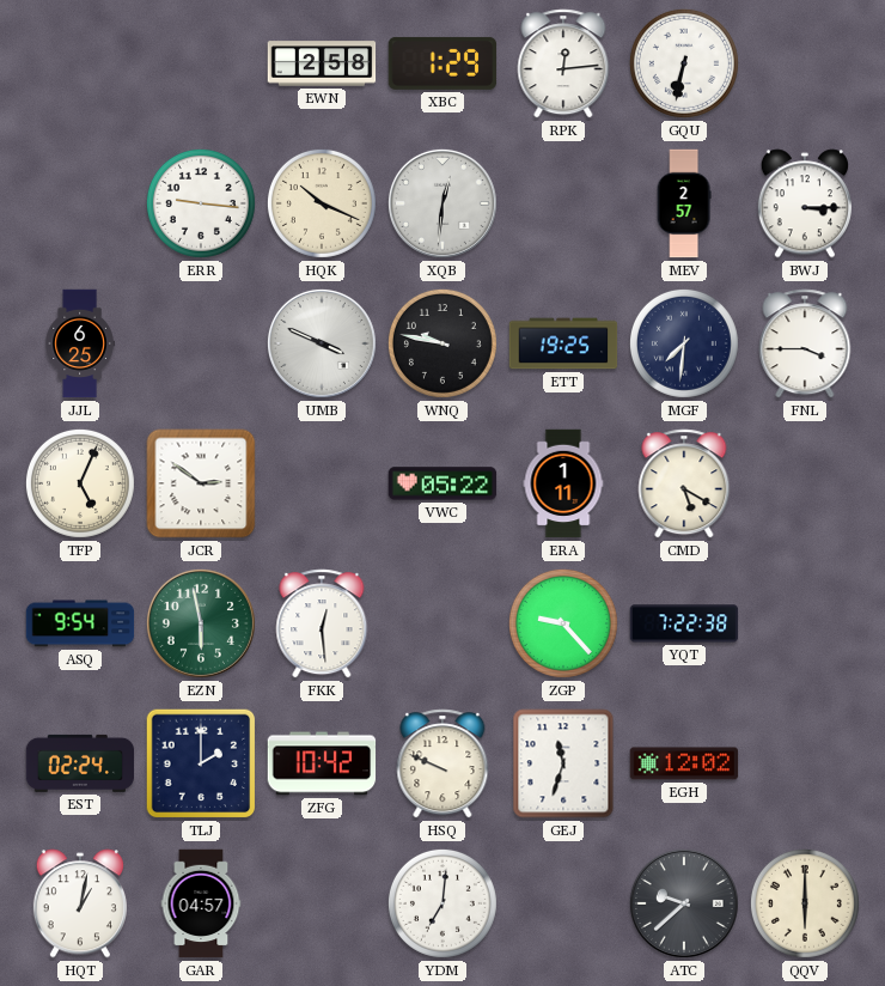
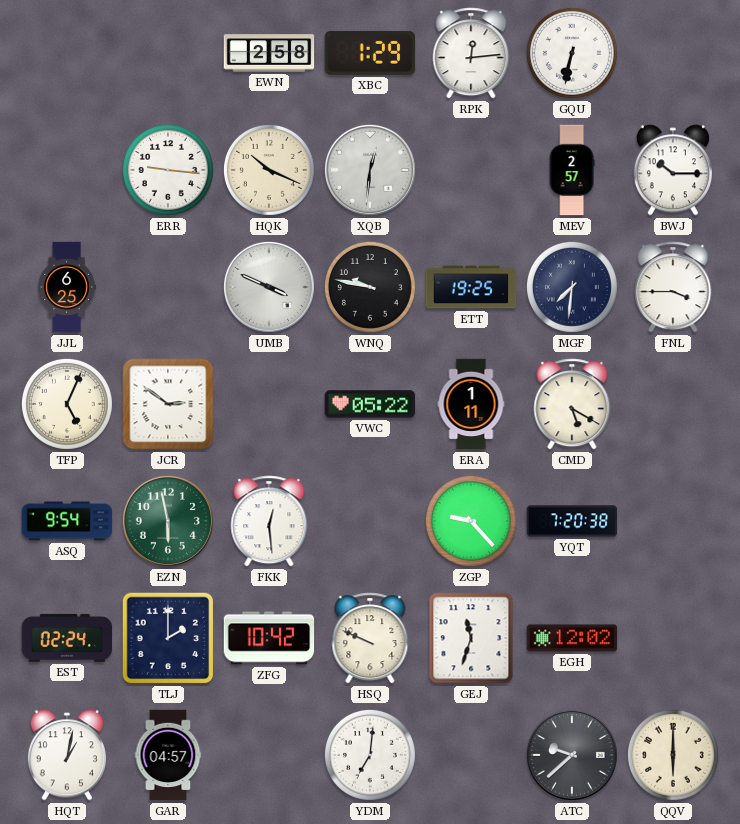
BWJ: 3:15 -> 10:15 (673, 170)
YQT: 7:22 -> 7:20 (572, 521)
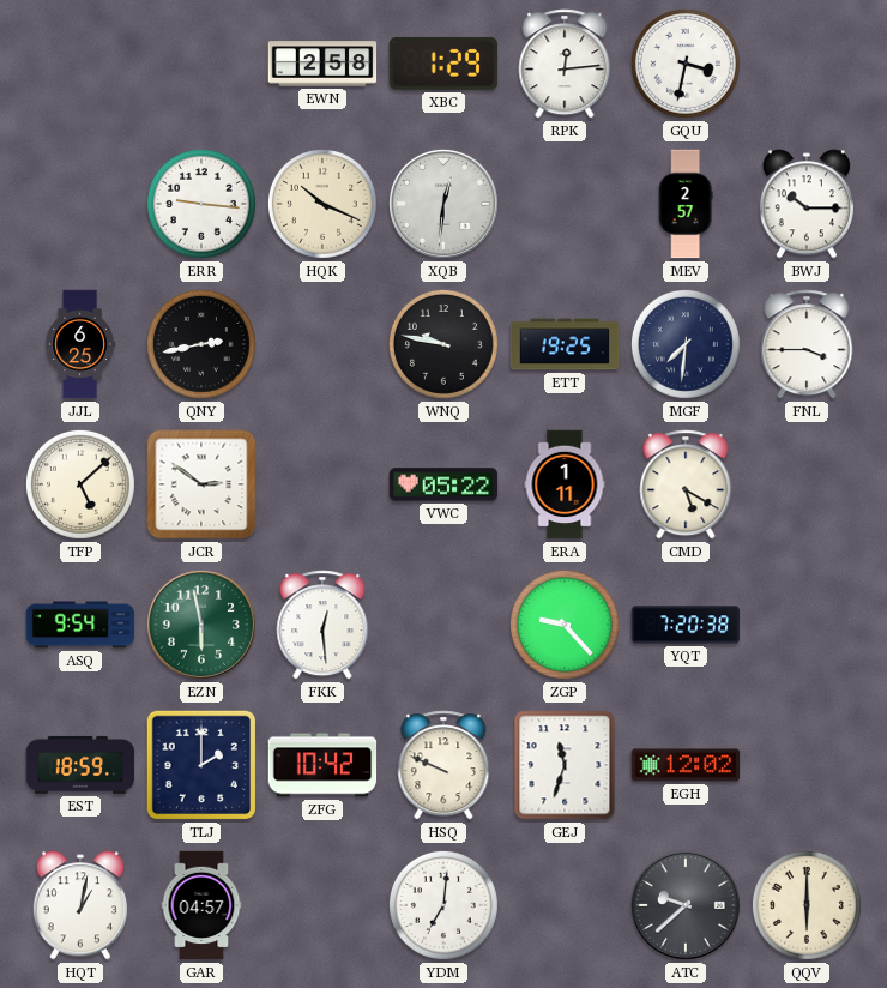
GQU: 6:32 -> 3:32 (686, 64)
QNY: none -> 2:43 (201, 344)
UMB: 3:49 -> none (269, 287)
TFP: 5:04 -> 5:08 (80, 484)
EST: 02:24 -> 18:59 (80, 765)
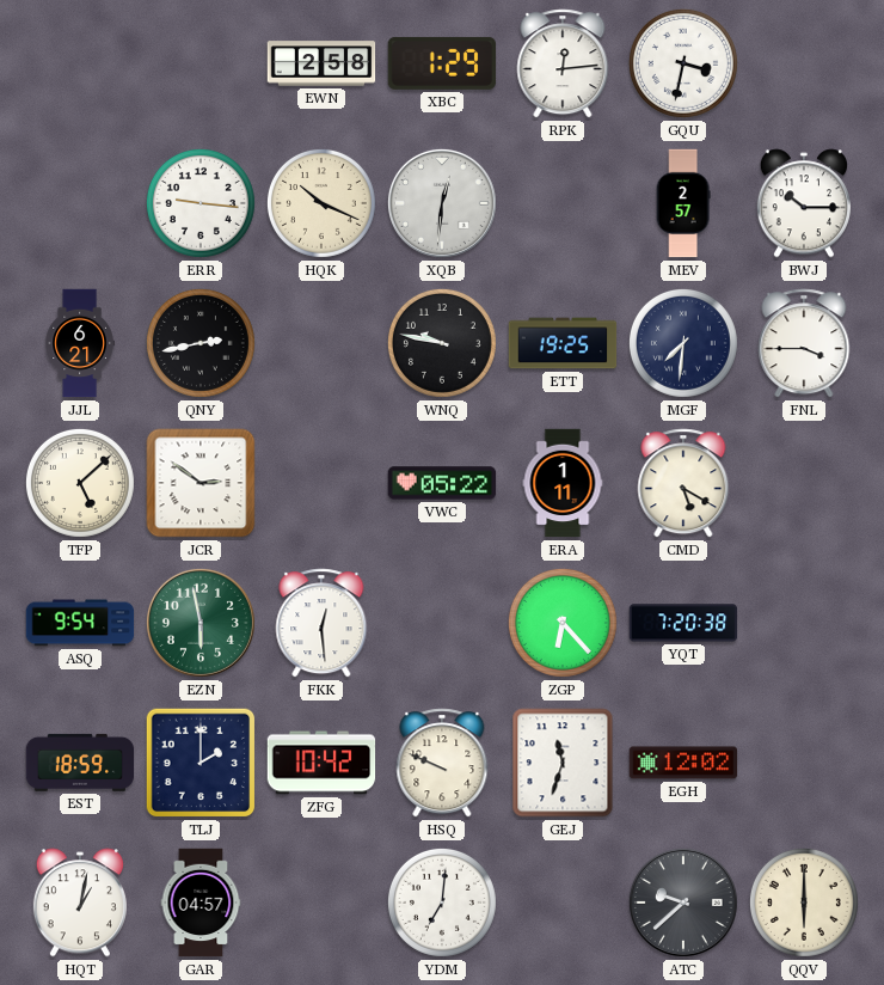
JJL: 6:25 -> 6:21 (80, 343)
ZGP: 9:23 -> 6:23 (563, 623)
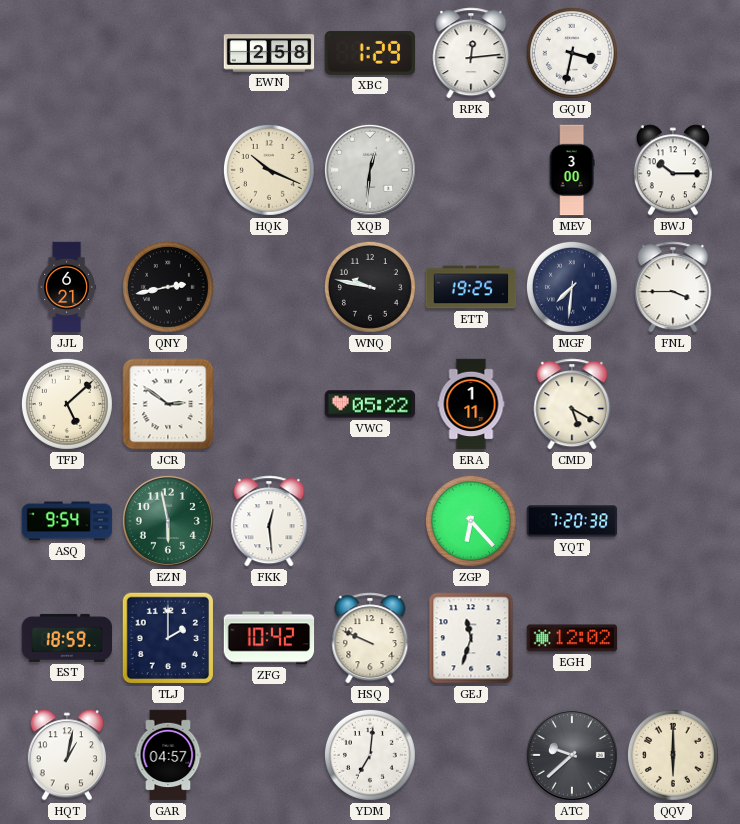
ERR: 9:16 -> none (201, 203)
MEV: 2:57 -> 3:00 (572, 170)
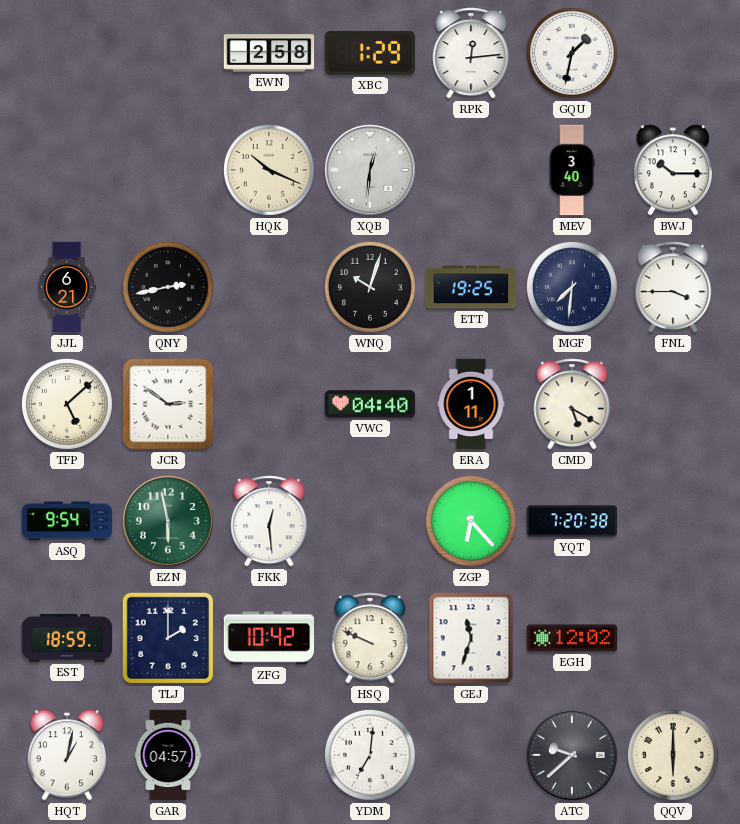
GQU: 3:32 -> 1:32 (572, 53)
MEV: 3:00 -> 3:40 (572, 170)
WNQ: 9:47 -> 10:03 (370, 287)
VWC: 05:22 -> 04:40 (370, 404)
